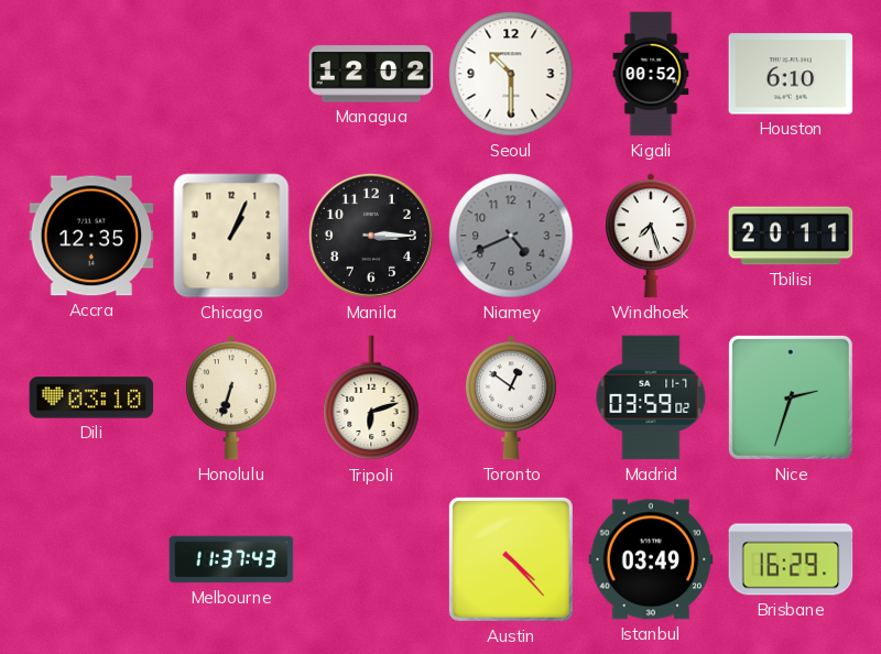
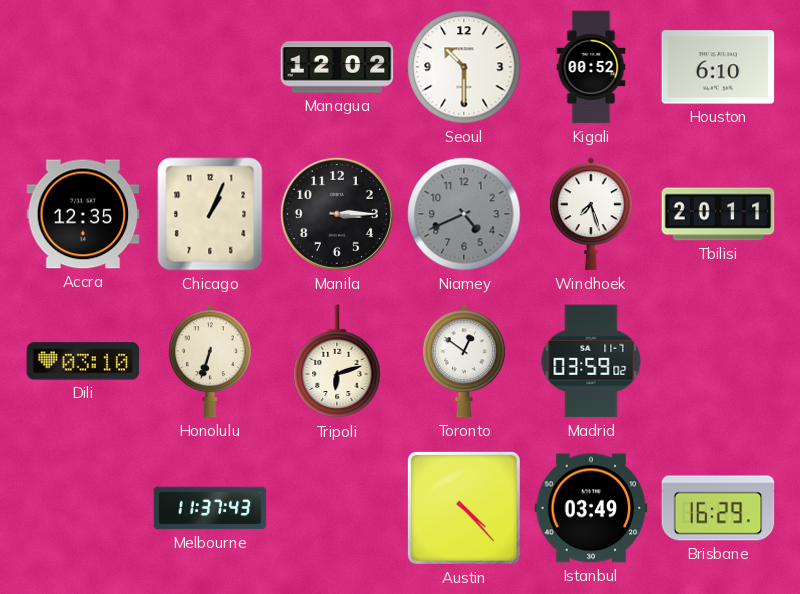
Nice: 2:33 -> none (791, 397)
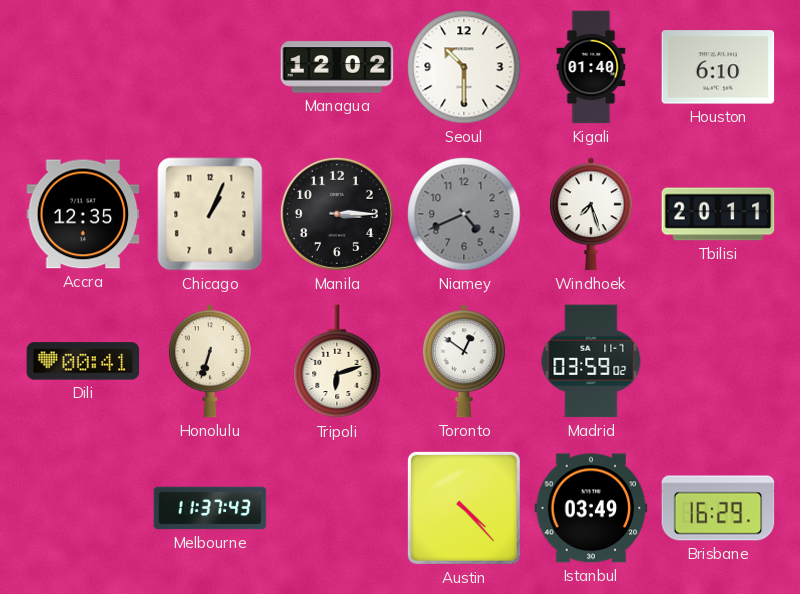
Kigali: 00:52 -> 01:40 (591, 67)
Dili: 03:10 -> 00:41 (83, 361)
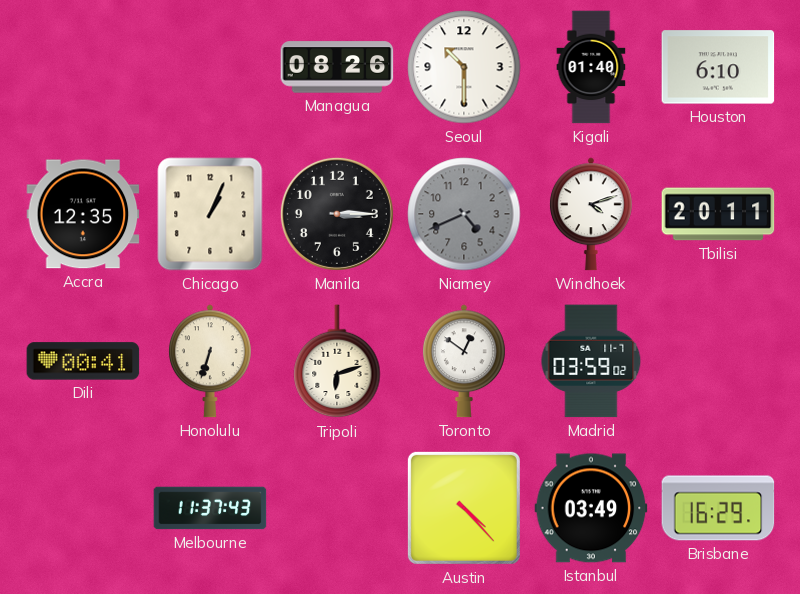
Managua: 12:02 -> 08:26 (337, 67)
Windhoek: 7:27 -> 4:12 (591, 214)
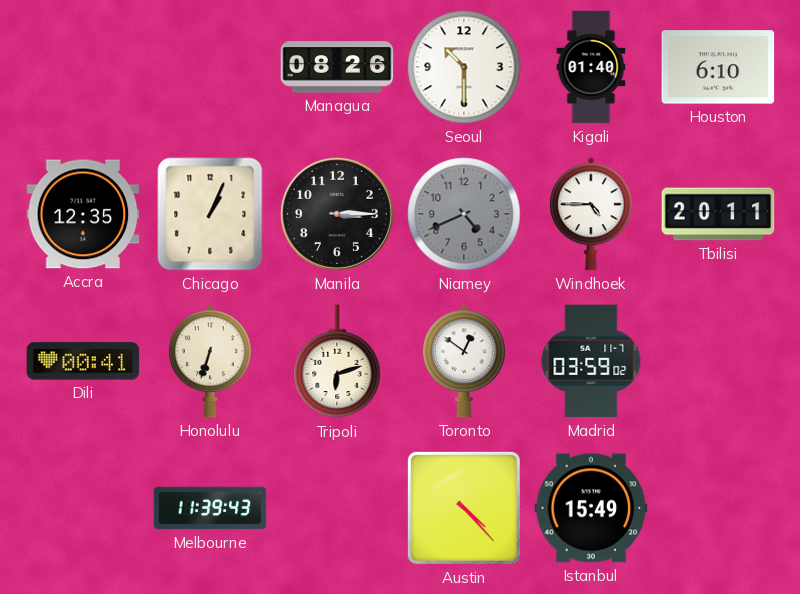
Windhoek: 4:12 -> 4:45 (591, 214)
Melbourne: 11:37 -> 11:39 (210, 508)
Istanbul: 03:49 -> 15:49 (591, 508)
Brisbane: 16:29 -> none (718, 508)
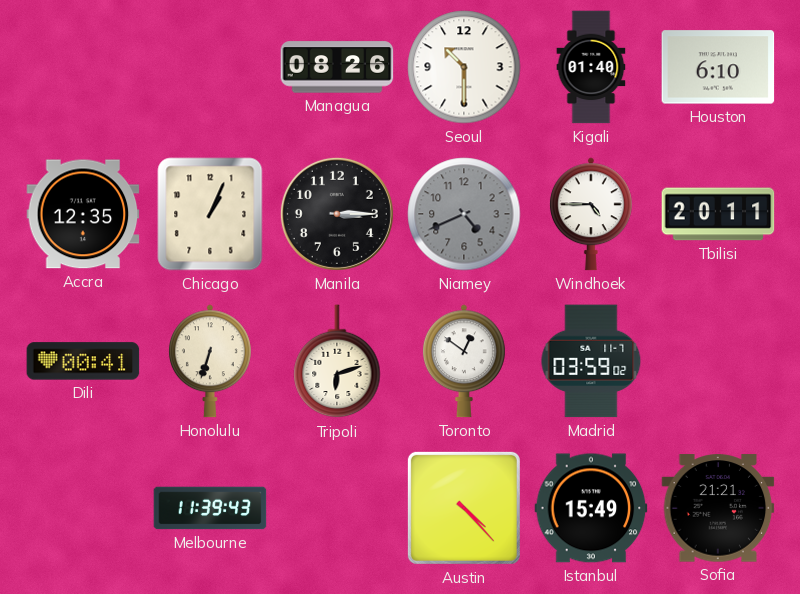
Sofia: none -> 21:21 (718, 508)
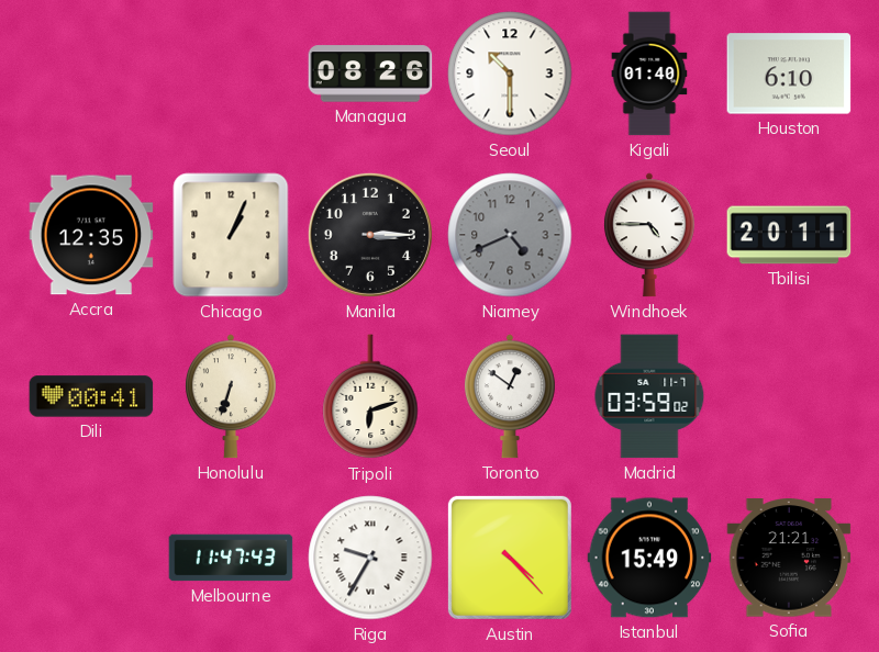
Melbourne: 11:39 -> 11:47 (231, 558)
Riga: none -> 9:35 (370, 558)
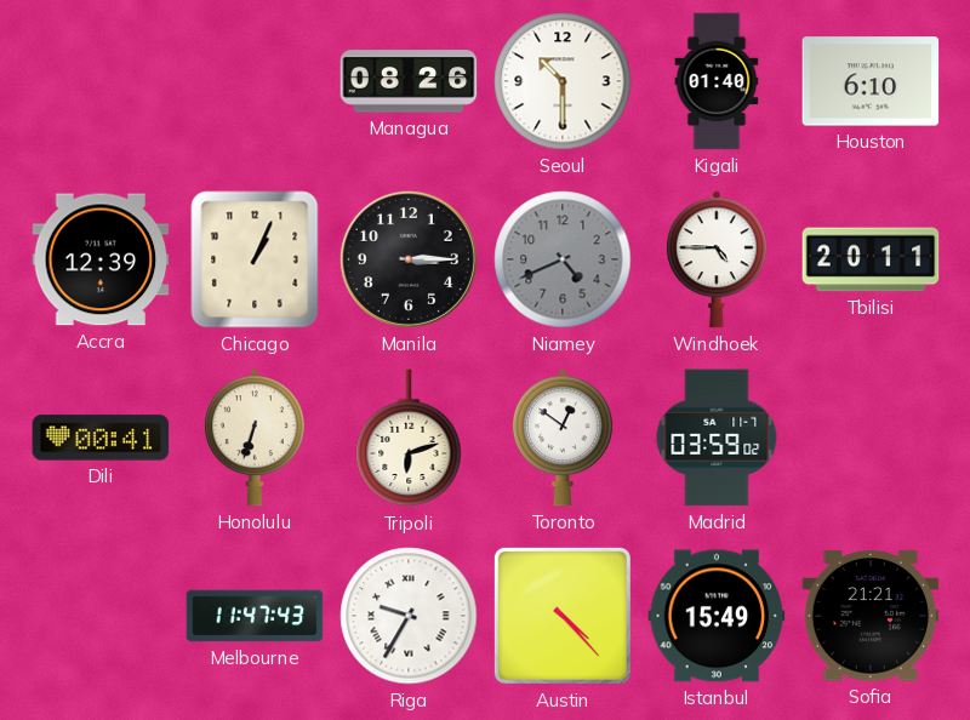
Accra: 12:35 -> 12:39 (101, 259)
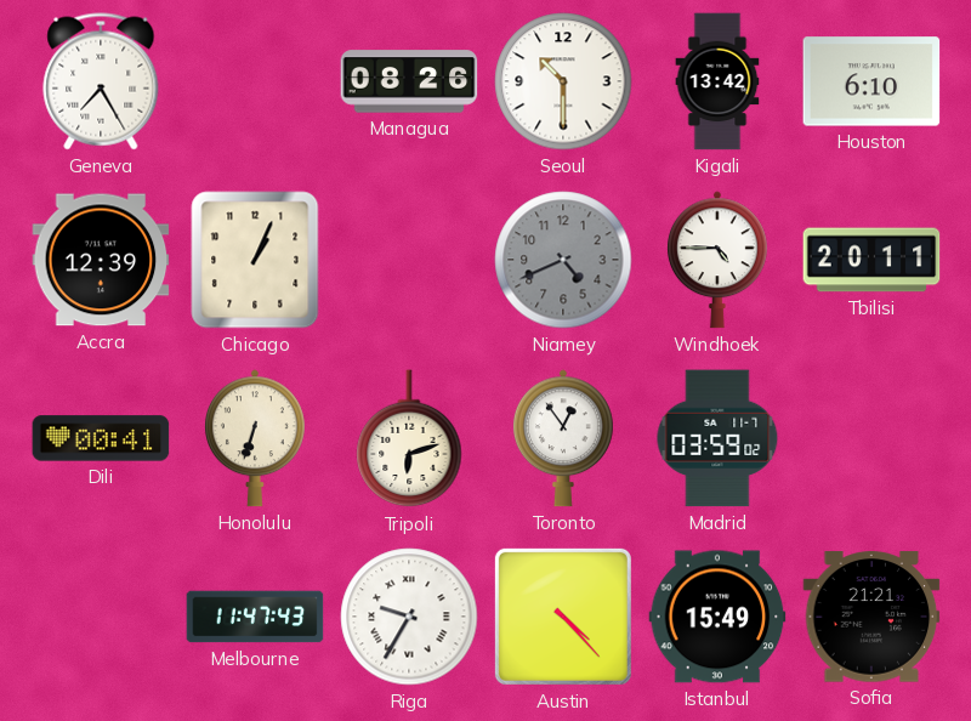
Geneva: none -> 7:25 (101, 81)
Kigali: 01:40 -> 13:42 (717, 81)
Manila: 3:15 -> none (409, 259)
Toronto: 12:51 -> 12:54 (563, 438)
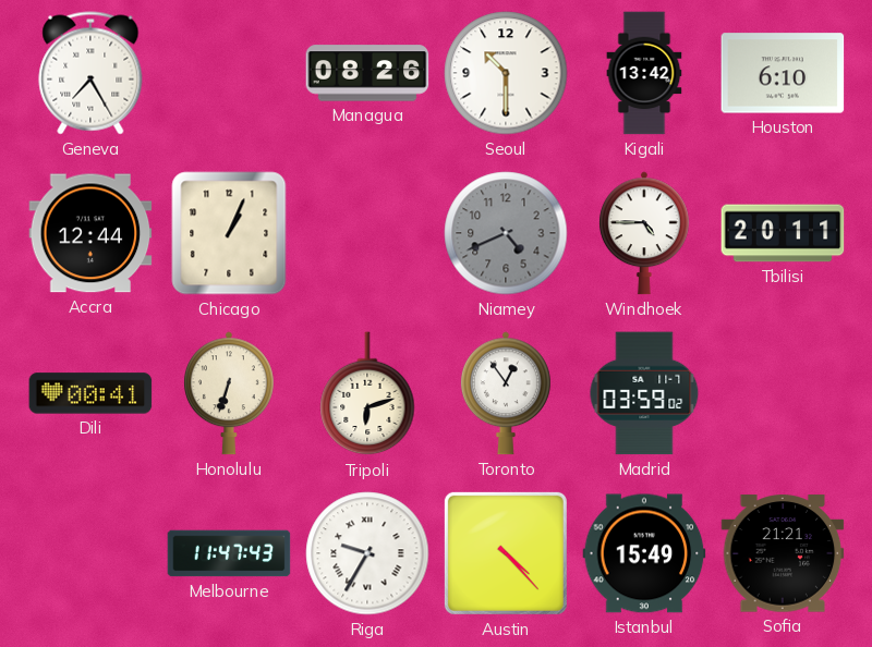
Accra: 12:39 -> 12:44 (90, 233)
